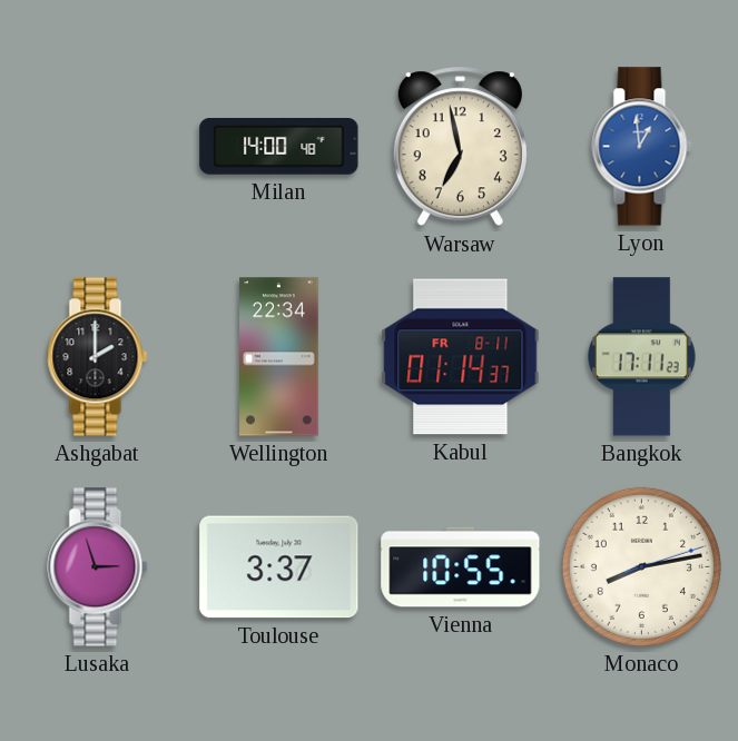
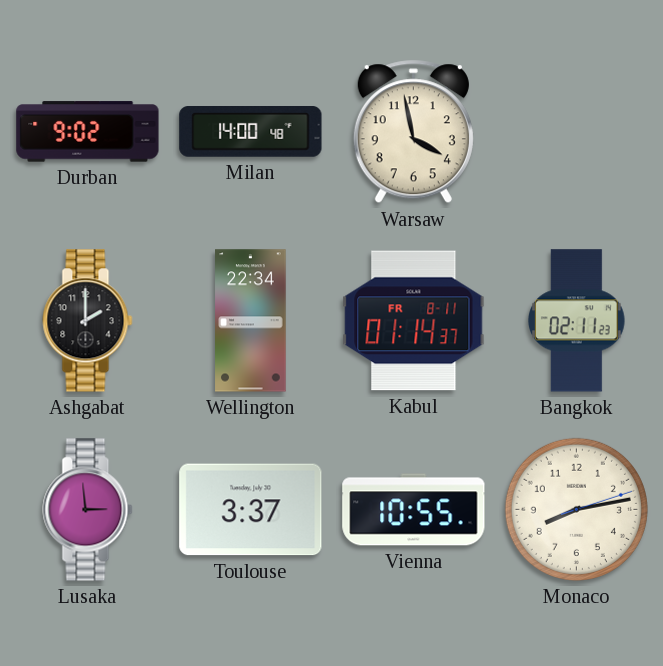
Durban: none -> 9:02 (88, 132)
Warsaw: 6:58 -> 3:58 (413, 132)
Lyon: 12:59 -> none (642, 147)
Bangkok: 17:11 -> 02:11 (577, 321)
Lusaka: 2:57 -> 2:59 (88, 510)
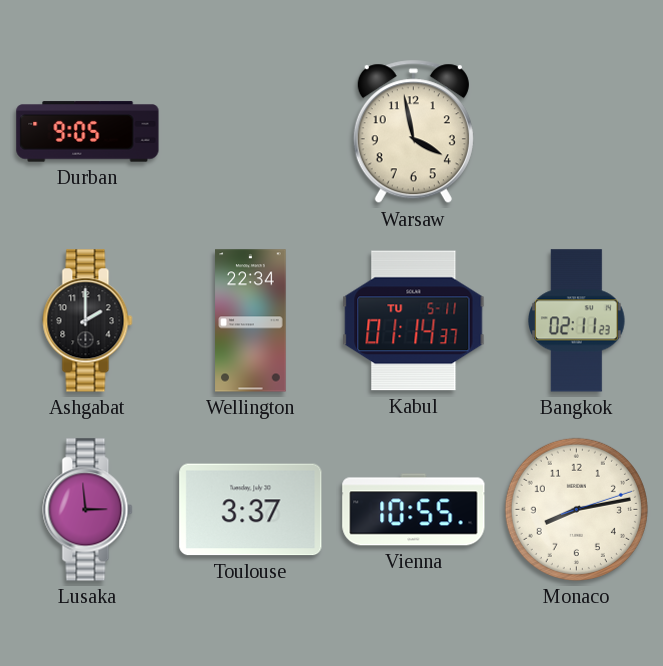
Durban: 9:02 -> 9:05 (88, 132)
Milan: 14:00 -> none (251, 132)
Kabul date: FR 8-11 -> TU 5-11 (414, 321)
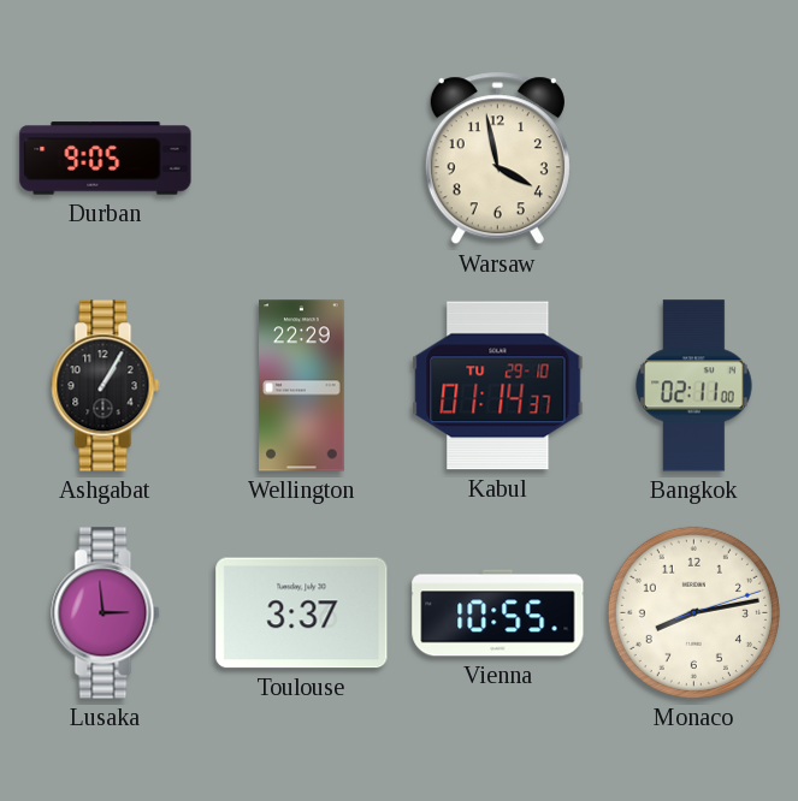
Ashgabat: 2:00 -> 1:05 (106, 386)
Wellington: 22:34 -> 22:29 (302, 386)
Kabul date: TU 5-11 -> TU 29-10 (498, 386)
Bangkok: 02:11:23 -> 02:11:00 (694, 386)
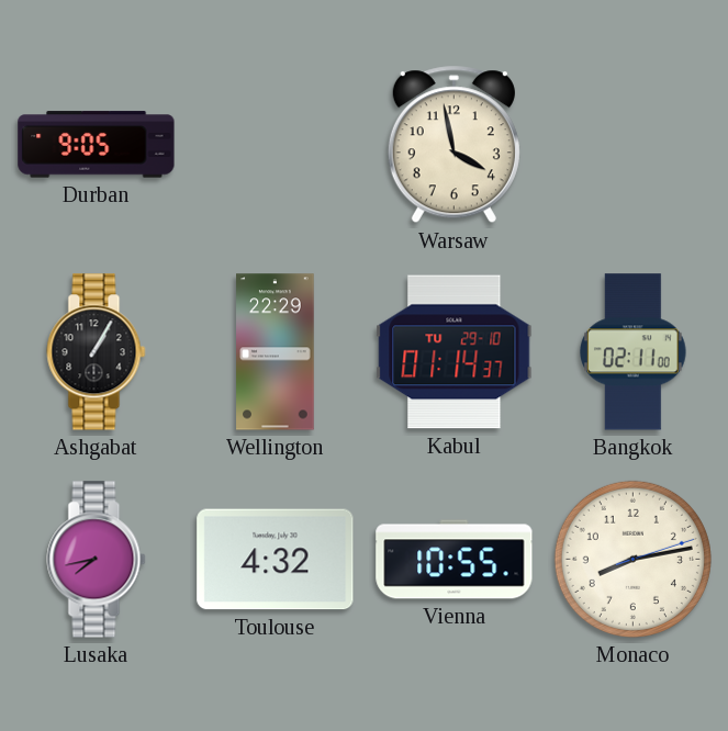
Lusaka: 2:59 -> 7:43 (97, 560)
Toulouse: 3:37 -> 4:32 (276, 560)
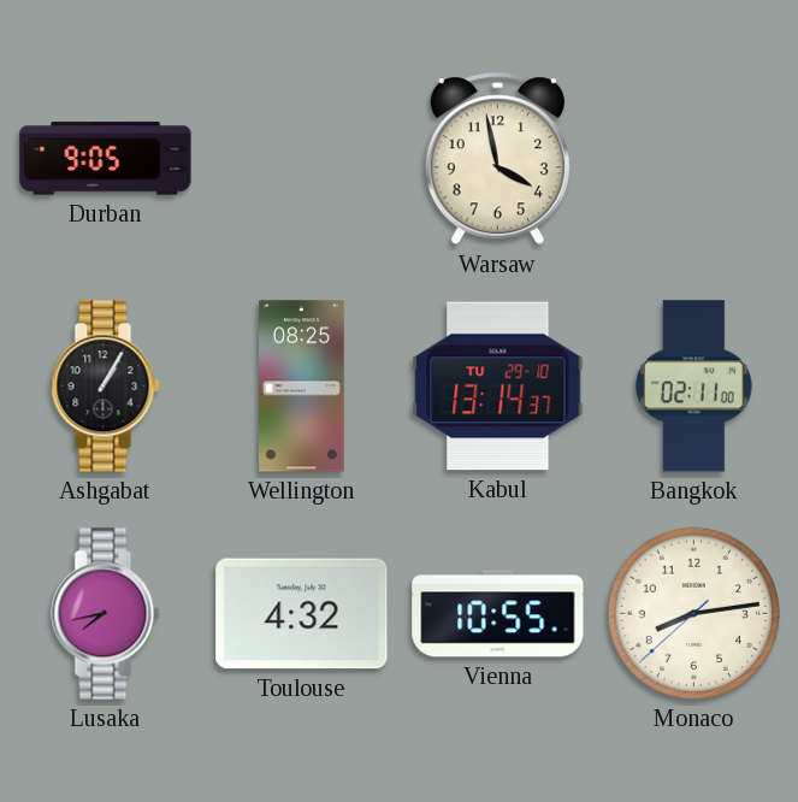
Wellington: 22:29 -> 08:25 (302, 387)
Kabul: 01:14 -> 13:14 (498, 387)
Monaco: 8:13:12 -> 8:13:38 (693, 613)
